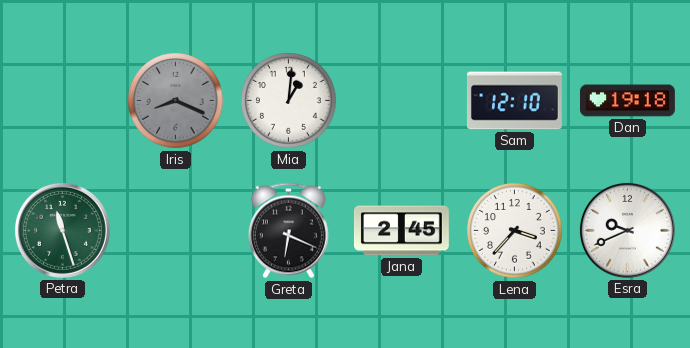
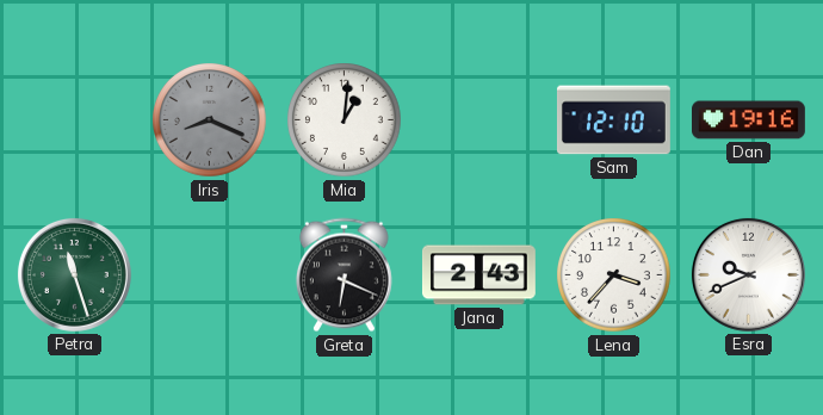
Dan: 19:18 -> 19:16 (749, 120)
Jana: 2:45 -> 2:43 (478, 275)
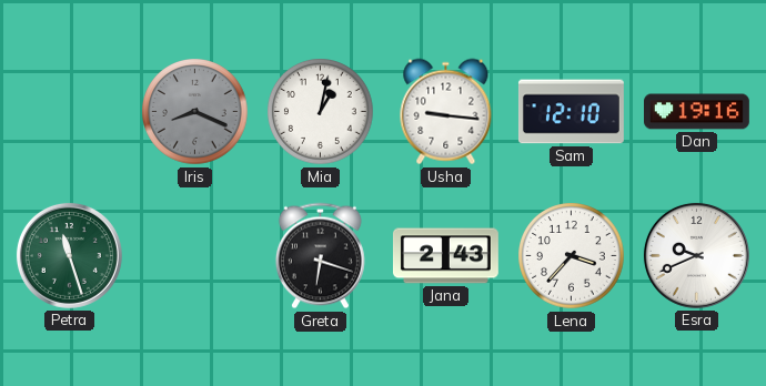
Mia: 1:01 -> 1:02 (321, 112)
Usha: none -> 9:16 (446, 112)
Greta: 6:19 -> 6:18 (320, 256)
